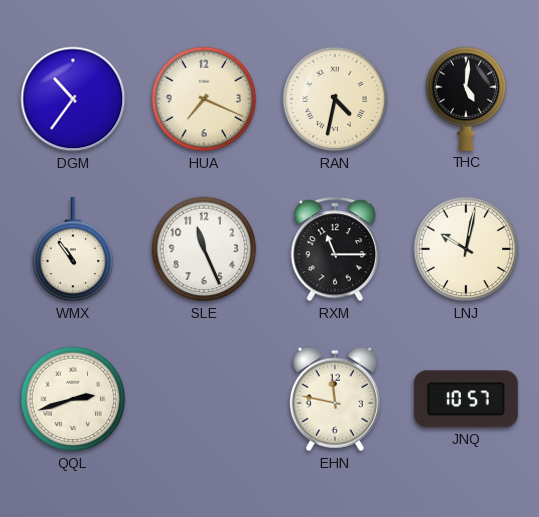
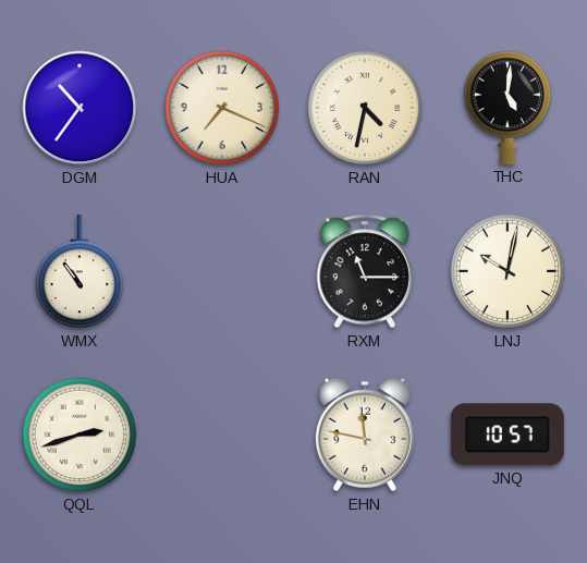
SLE: 11:26 -> none (204, 249)
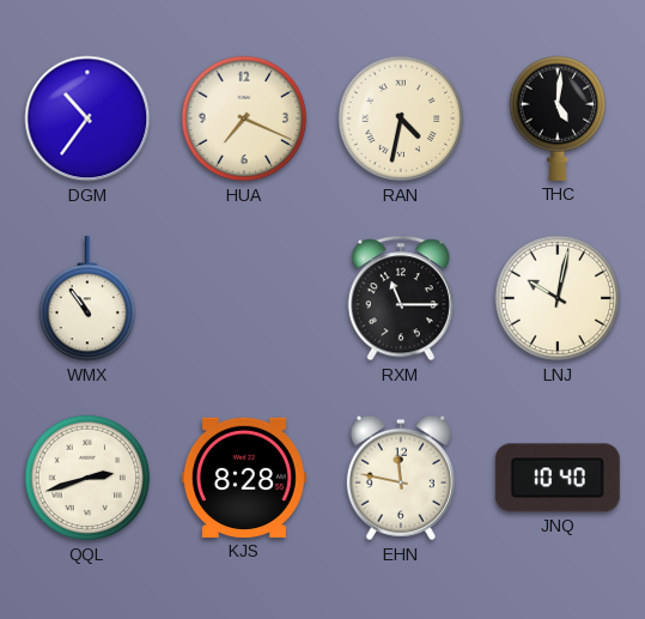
KJS: none -> 8:28 (244, 478)
JNQ: 10:57 -> 10:40 (558, 478)
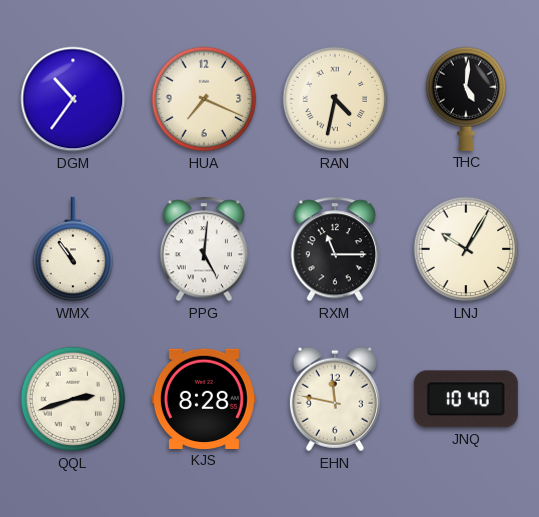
PPG: none -> 5:01 (203, 249)
LNJ: 10:02 -> 10:05 (466, 249)
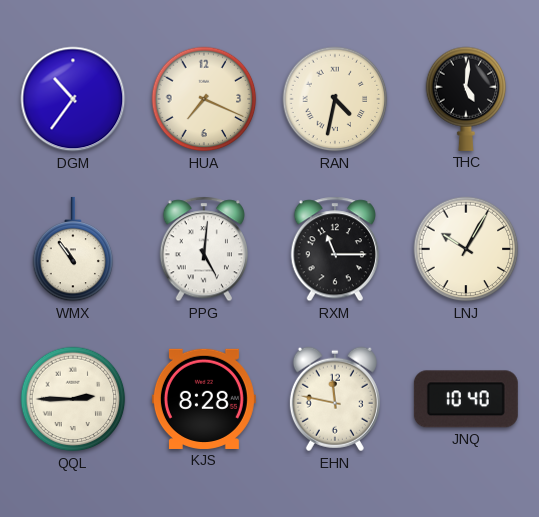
QQL: 2:42 -> 2:45 (73, 399)
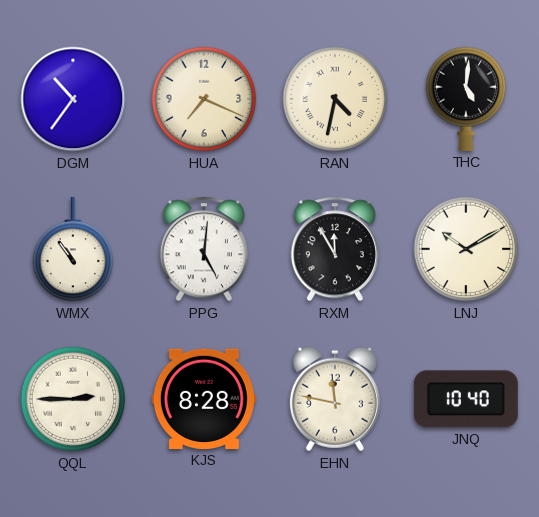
RXM: 11:15 -> 11:55 (334, 249)
LNJ: 10:05 -> 10:10 (466, 249)
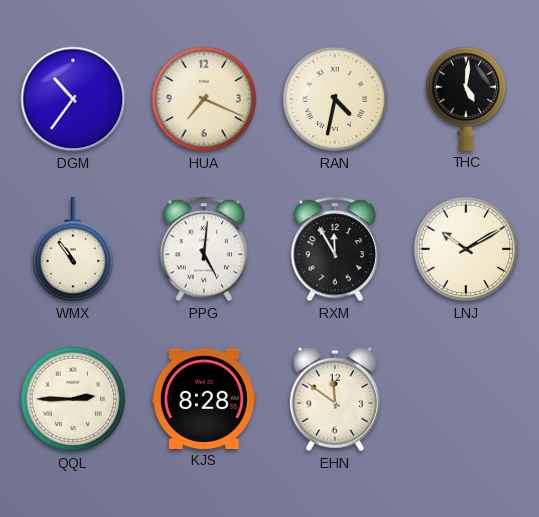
EHN: 11:47 -> 11:51 (335, 399)
JNQ: 10:40 -> none (466, 399)
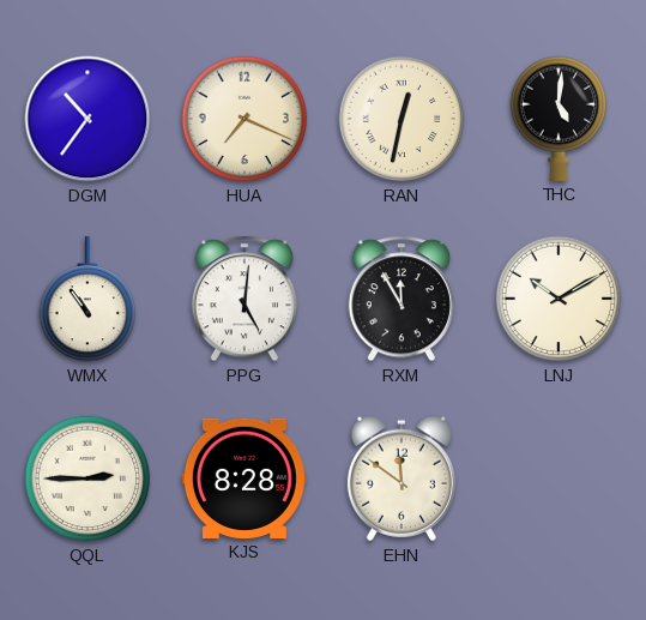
RAN: 4:32 -> 12:32 (402, 119)
